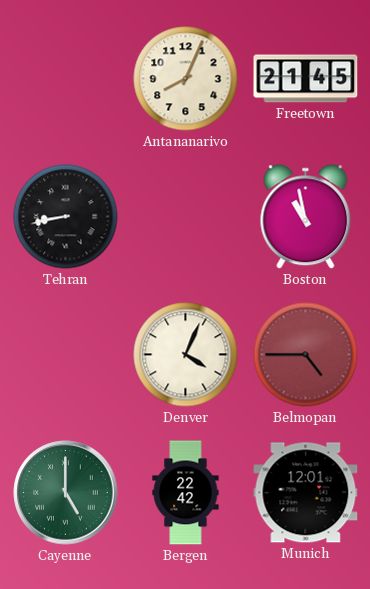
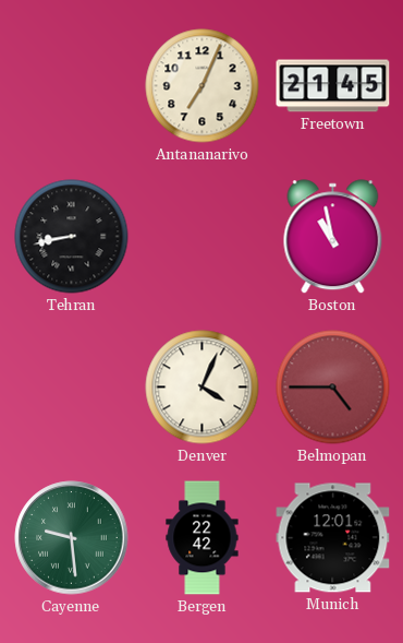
Antananarivo: 8:04 -> 7:04 (203, 86)
Cayenne: 5:00 -> 9:29 (72, 538)
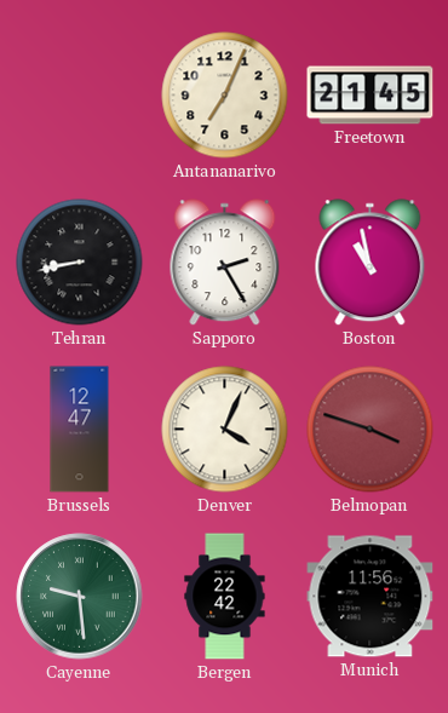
Sapporo: none -> 2:25 (225, 263)
Brussels: none -> 12:47 (80, 430)
Belmopan: 4:45 -> 3:48 (371, 430)
Munich: 12:01 -> 11:56 (371, 597)
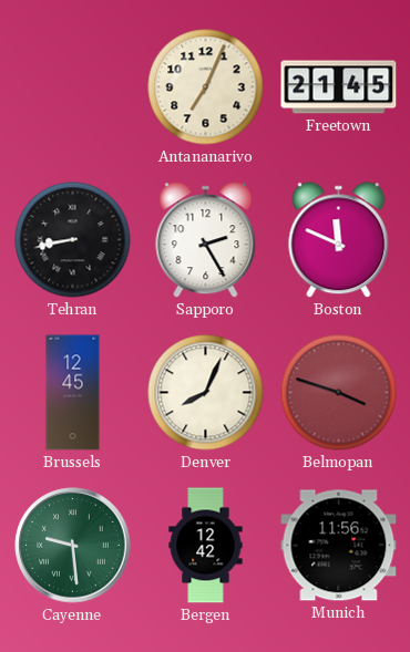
Boston: 10:58 -> 11:49 (339, 240)
Brussels: 12:47 -> 12:45 (73, 393)
Denver: 4:04 -> 8:04 (206, 393)
Bergen: 22:42 -> 12:42 (206, 546)
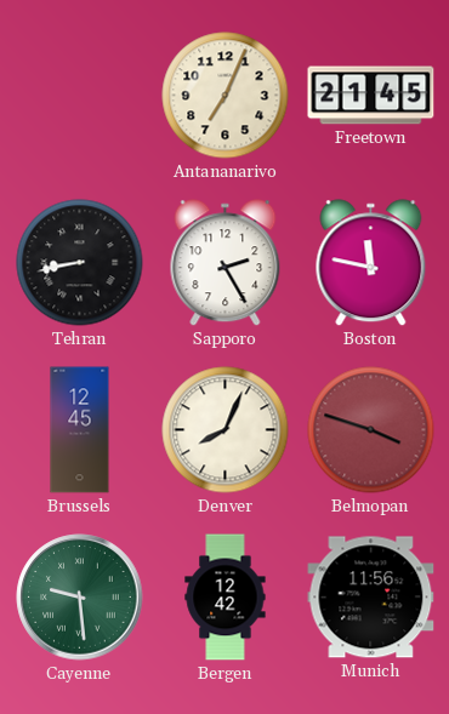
Boston: 11:49 -> 11:47 (371, 263)
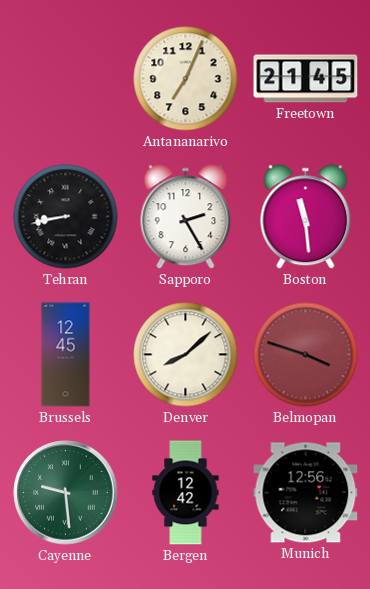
Boston: 11:47 -> 11:29 (306, 217)
Denver: 8:04 -> 8:08 (186, 355)
Munich: 11:56 -> 12:56 (306, 493)
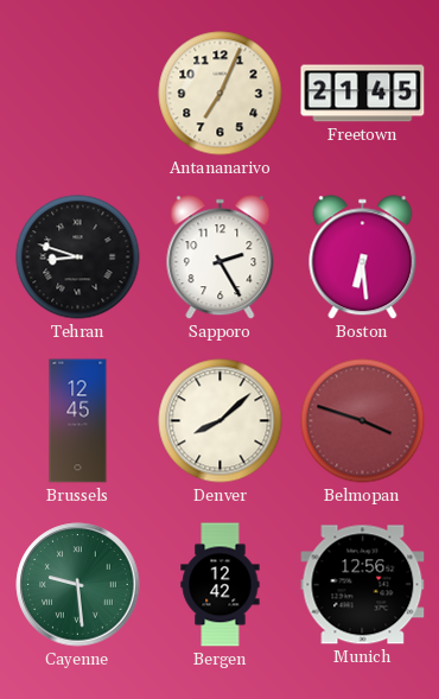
Tehran: 8:43 -> 8:48 (78, 258)
Boston: 11:29 -> 6:29 (363, 258)
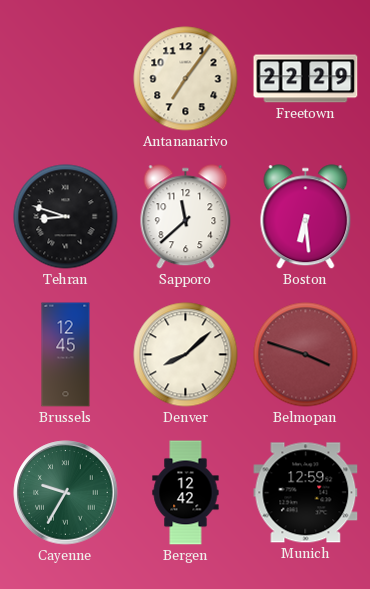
Antananarivo: 7:04 -> 7:06 (186, 79)
Freetown: 21:45 -> 22:29 (306, 79)
Sapporo: 2:25 -> 11:38 (186, 217)
Cayenne: 9:29 -> 9:35 (66, 493)
Munich: 12:56 -> 12:59 (306, 493)
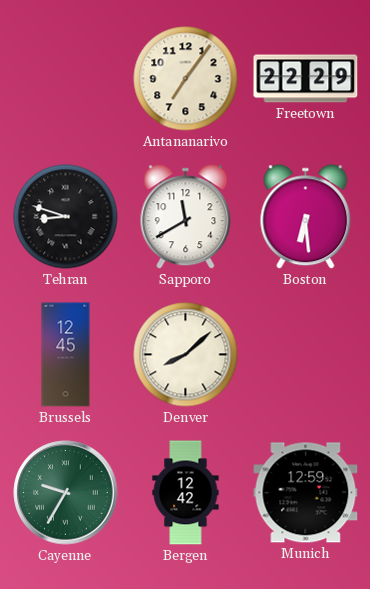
Sapporo: 11:38 -> 11:40 (186, 217)
Belmopan: 3:48 -> none (306, 355)
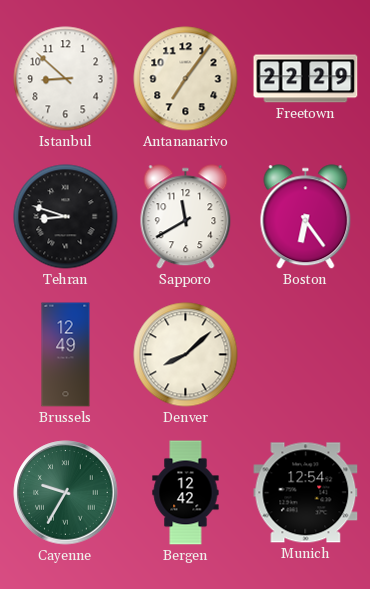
Istanbul: none -> 8:52 (66, 79)
Boston: 6:29 -> 6:24 (306, 217)
Brussels: 12:45 -> 12:49 (66, 355)
Munich: 12:59 -> 12:54 (306, 493)
